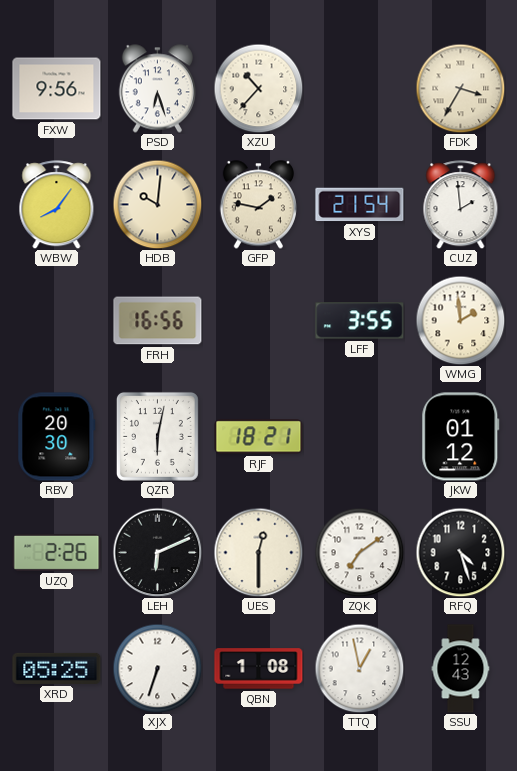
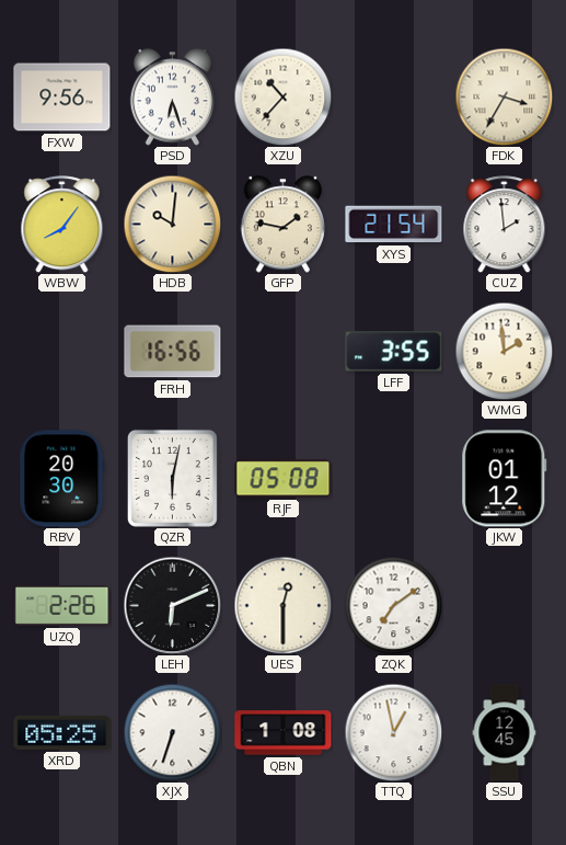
RJF: 18:21 -> 05:08 (284, 479)
RFQ: 4:27 -> none (460, 552)
SSU: 12:43 -> 12:45 (505, 733)
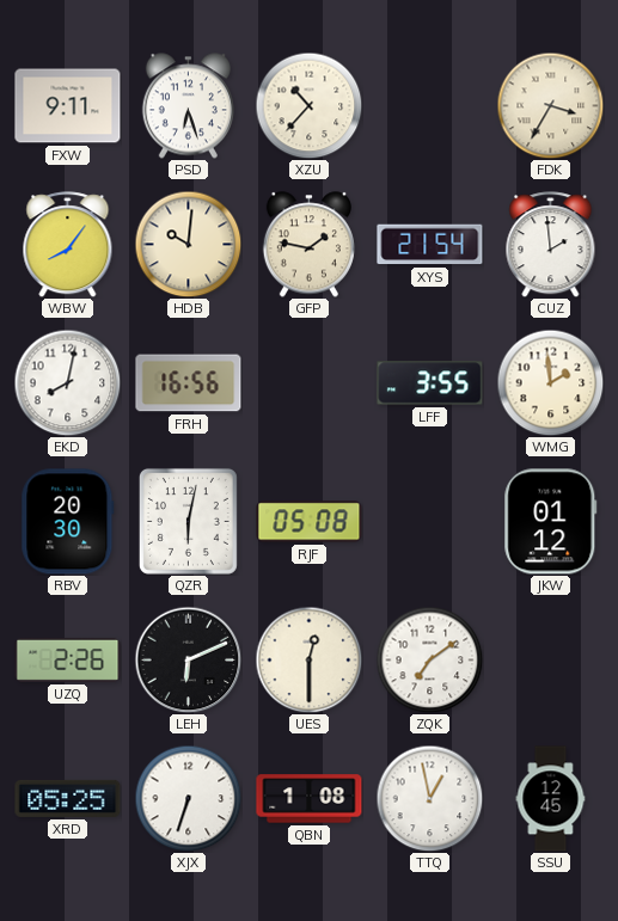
FXW: 9:56 -> 9:11 (68, 106)
EKD: none -> 8:02 (67, 382)
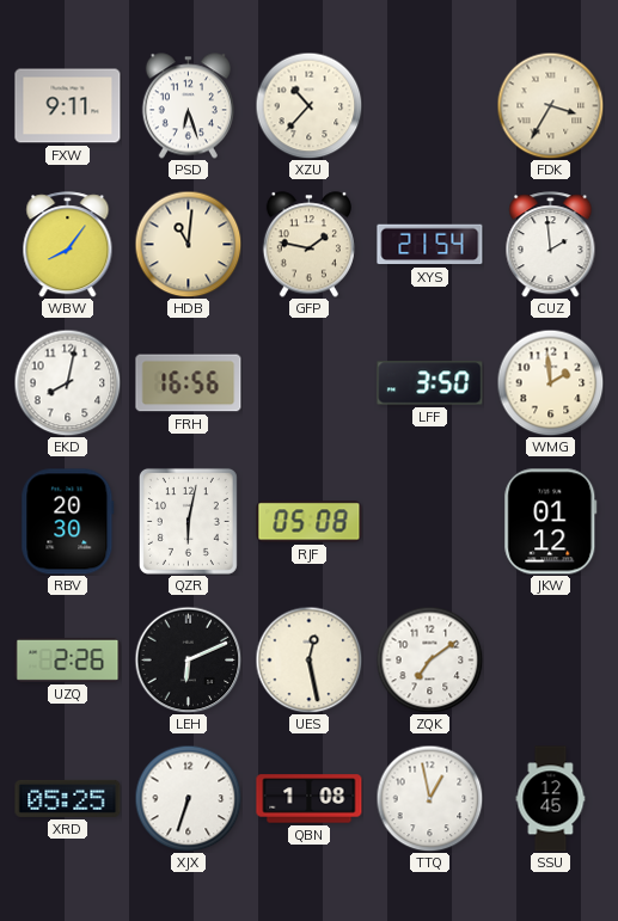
HDB: 10:01 -> 11:01 (188, 244)
LFF: 3:55 -> 3:50 (430, 383)
UES: 12:30 -> 12:28 (308, 659)
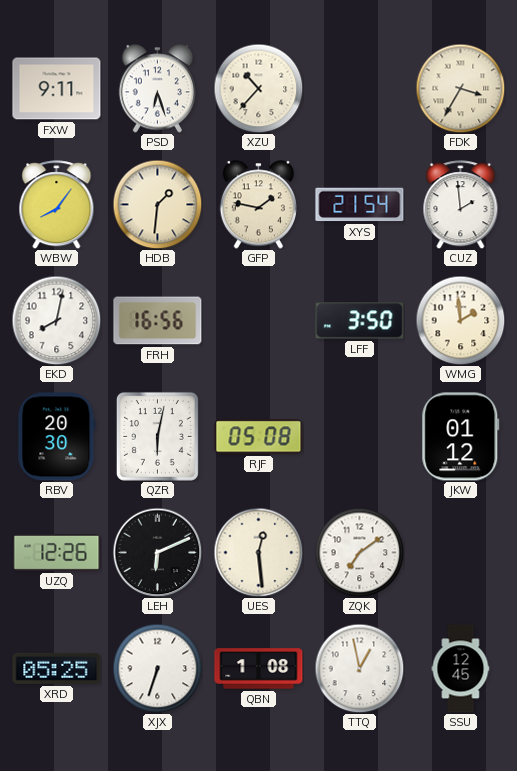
HDB: 11:01 -> 1:31 (157, 204)
UZQ: 2:26 -> 12:26 (57, 552)
UES: 12:28 -> 12:29 (258, 552)
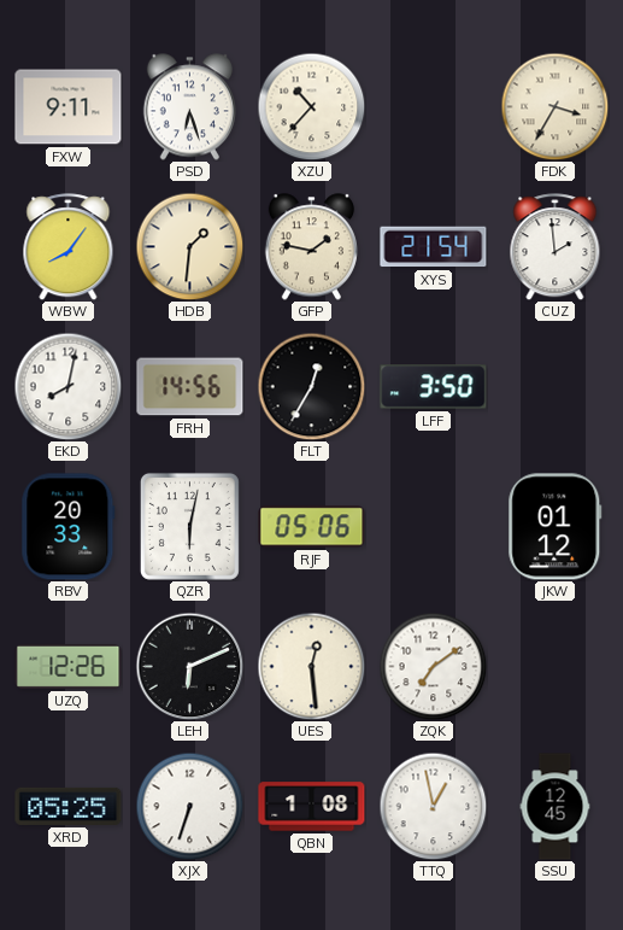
FRH: 16:56 -> 14:56 (190, 387)
FLT: none -> 12:35 (311, 386)
WMG: 1:59 -> none (460, 320)
RBV: 20:30 -> 20:33 (69, 527)
RJF: 05:08 -> 05:06 (312, 527)
